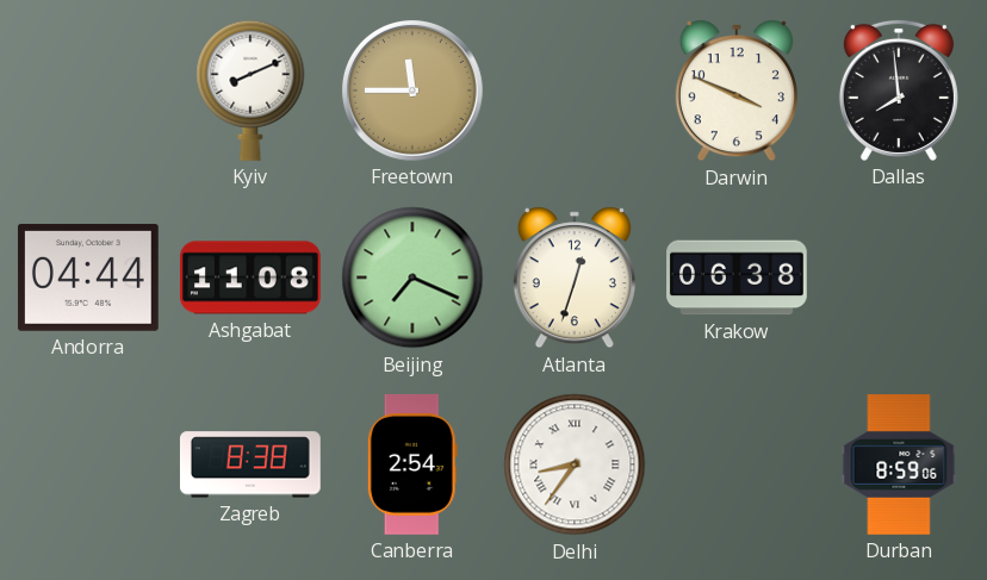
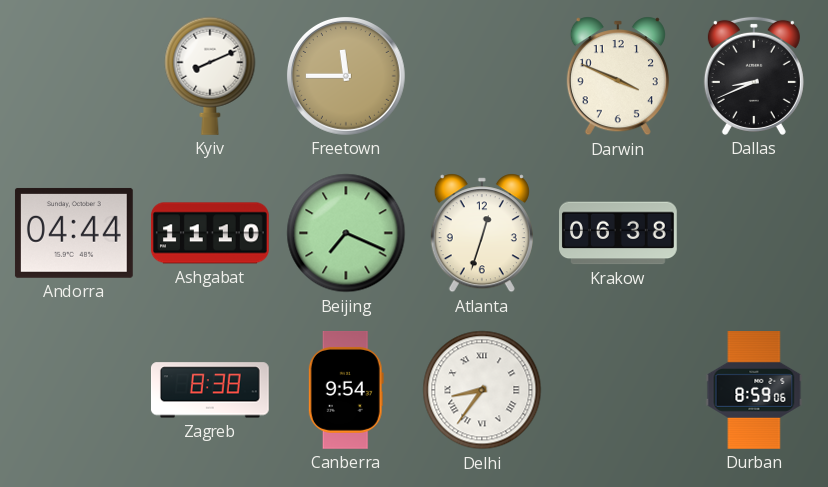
Dallas: 7:59 -> 8:41 (754, 76)
Ashgabat: 11:08 -> 11:10 (210, 233)
Canberra: 2:54 -> 9:54 (346, 390)
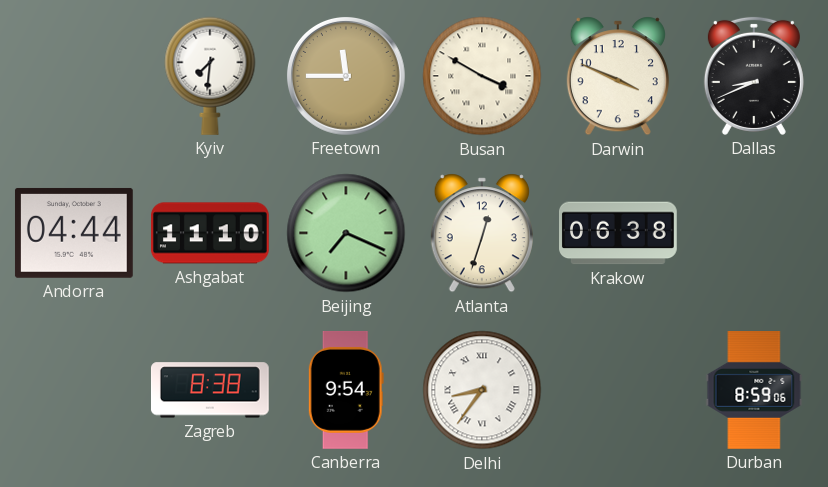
Kyiv: 8:11 -> 7:31 (210, 76)
Busan: none -> 3:50 (482, 76)
